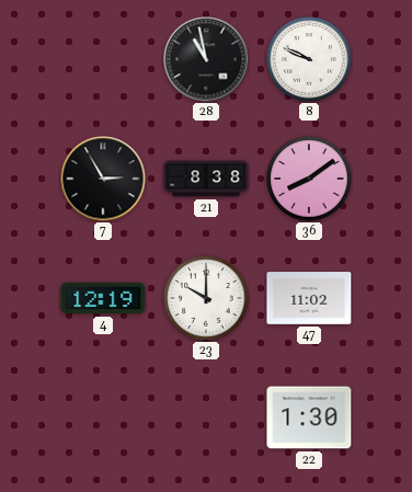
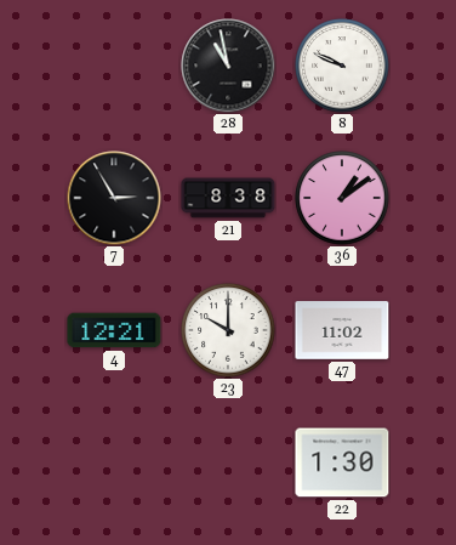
36: 8:09 -> 1:09 (342, 198)
4: 12:19 -> 12:21 (114, 330)
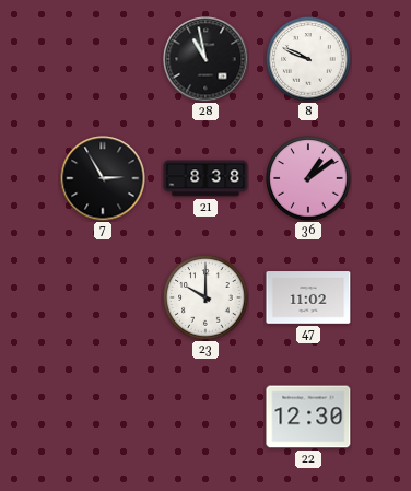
4: 12:21 -> none (114, 330)
22: 1:30 -> 12:30 (308, 417)
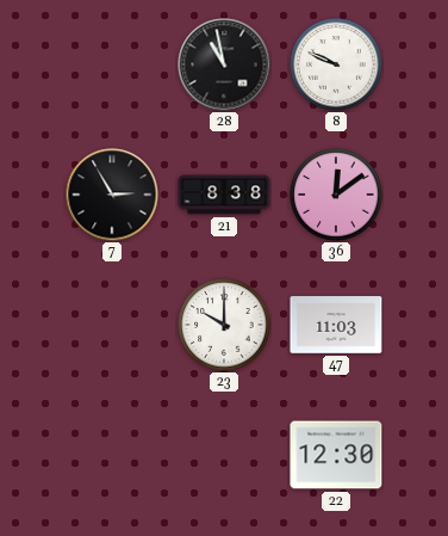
36: 1:09 -> 12:09 (336, 195)
47: 11:02 -> 11:03 (336, 325)
